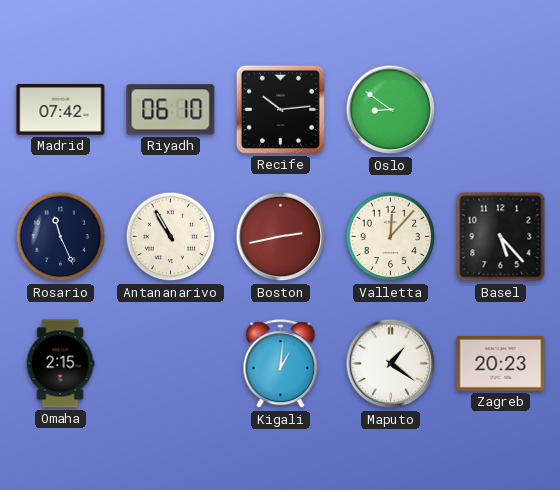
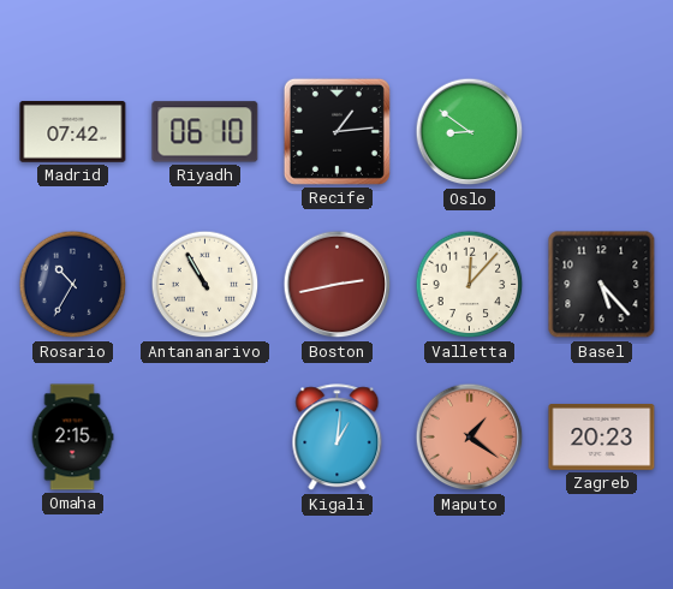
Recife: 10:14 -> 1:14 (336, 131)
Rosario: 11:26 -> 10:35 (73, 285)
Maputo dial: white -> salmon (470, 438)
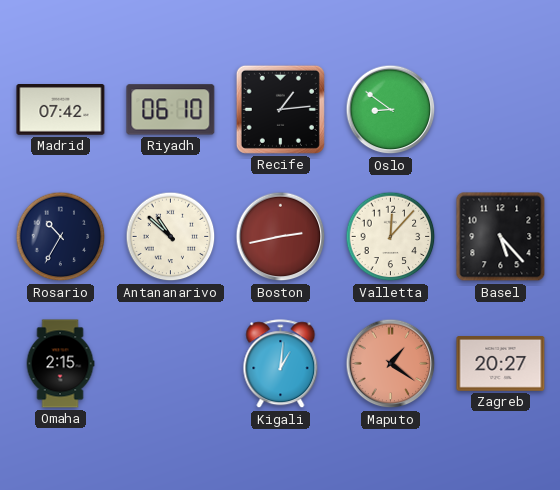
Antananarivo: 10:55 -> 10:52 (171, 237)
Zagreb: 20:23 -> 20:27 (501, 364)
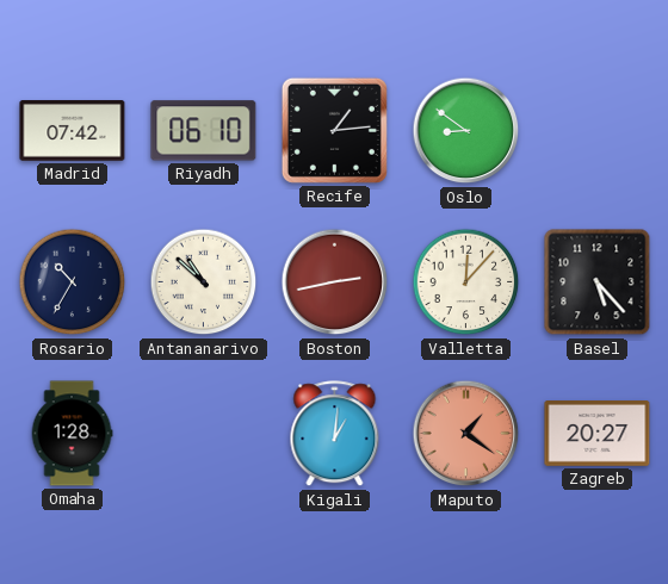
Omaha: 2:15 -> 1:28 (72, 434)
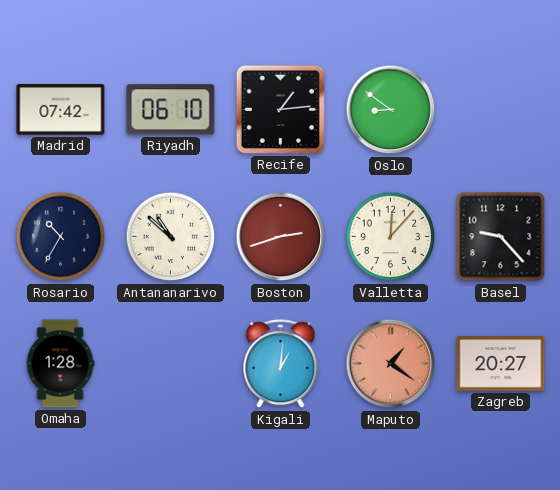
Boston: 2:43 -> 2:42 (281, 237)
Basel: 5:23 -> 9:23 (501, 237)
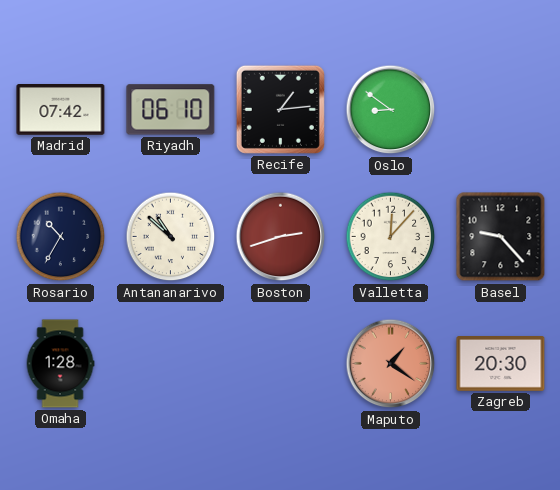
Kigali: 1:01 -> none (281, 364)
Zagreb: 20:27 -> 20:30 (501, 364)
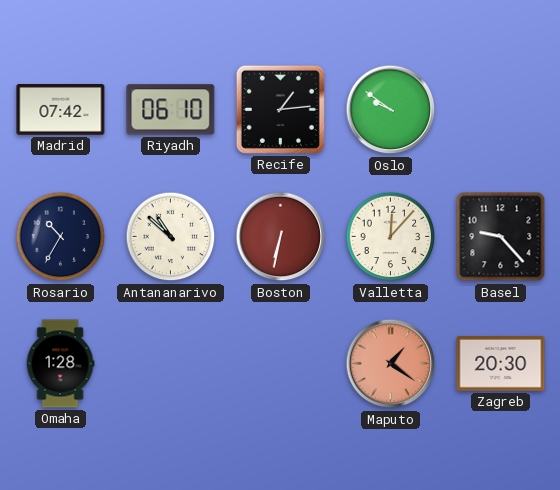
Oslo: 8:51 -> 9:51 (391, 110)
Boston: 2:42 -> 6:32 (281, 237)
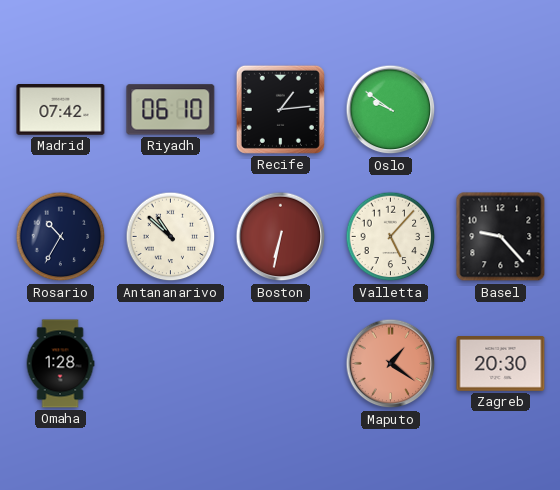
Valletta: 12:07 -> 5:07 (391, 237)
